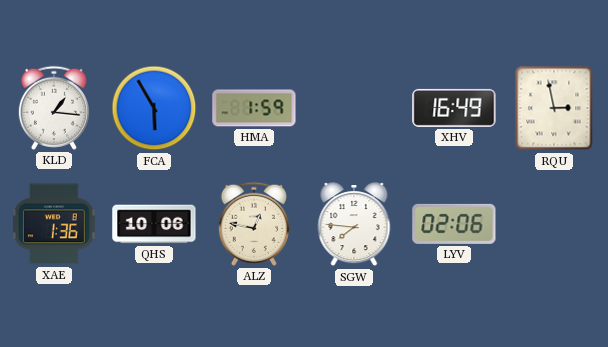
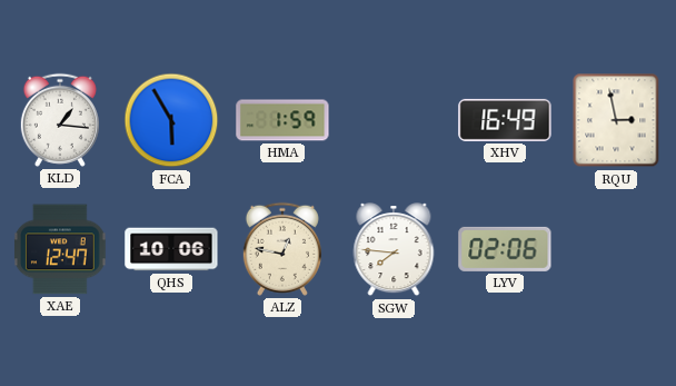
XAE: 1:36 -> 12:47 (60, 249)
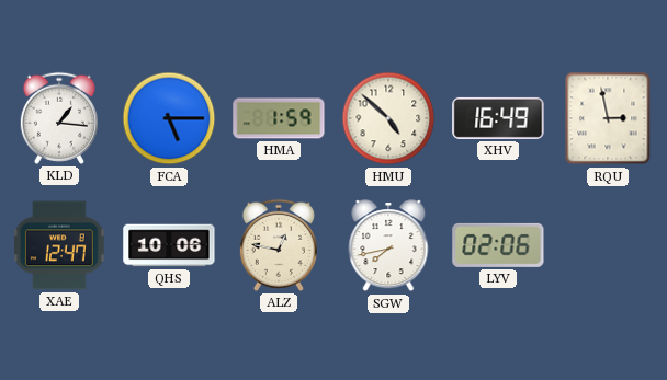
FCA: 5:55 -> 5:15 (169, 118)
HMU: none -> 4:52 (388, 118)
SGW: 7:46 -> 7:43 (388, 246)
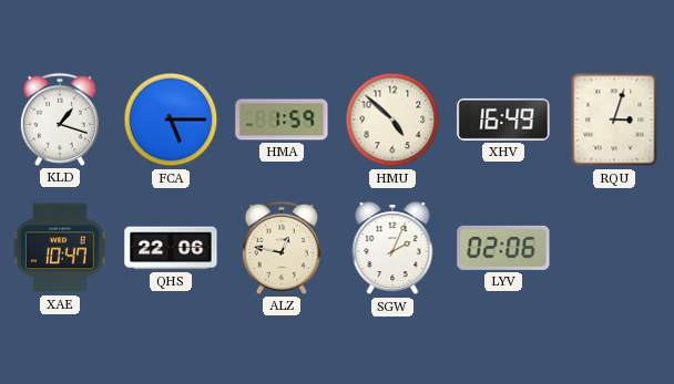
KLD: 1:16 -> 1:18 (60, 120)
RQU: 2:58 -> 3:03 (614, 120)
XAE: 12:47 -> 10:47 (60, 248)
QHS: 10:06 -> 22:06 (171, 248)
SGW: 7:43 -> 2:04 (392, 249)
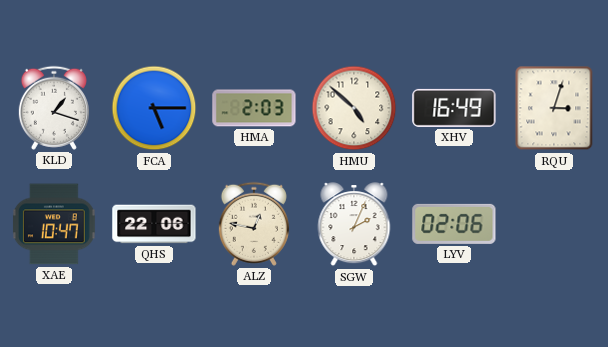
HMA: 1:59 -> 2:03 (254, 108)
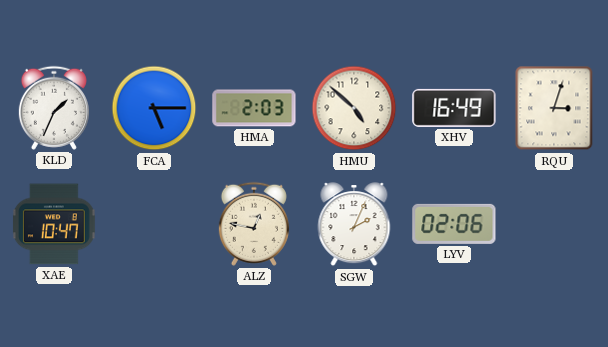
KLD: 1:18 -> 1:34 (54, 108)
QHS: 22:06 -> none (154, 224)
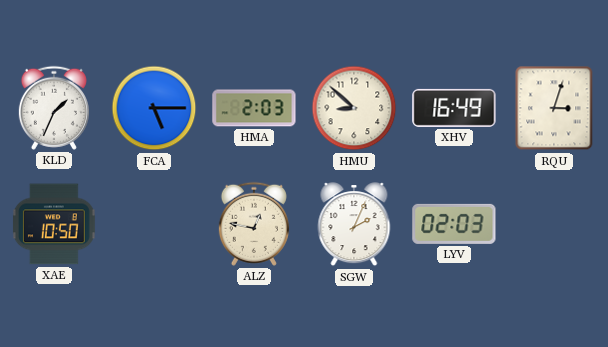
HMU: 4:52 -> 8:52 (354, 108)
XAE: 10:47 -> 10:50 (54, 224)
LYV: 02:06 -> 02:03 (454, 224)
